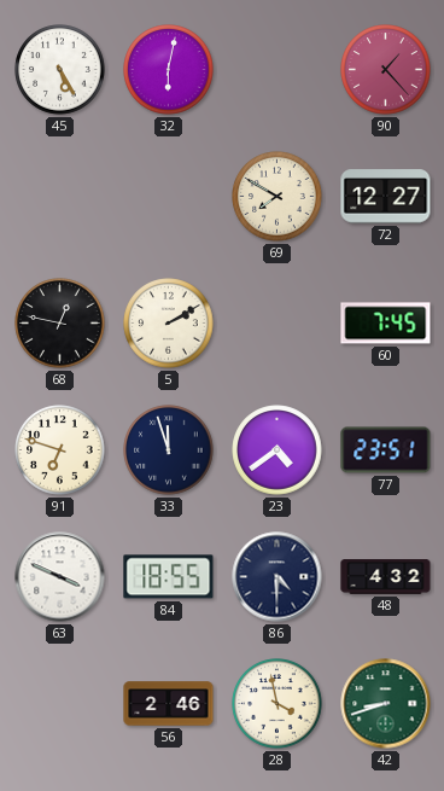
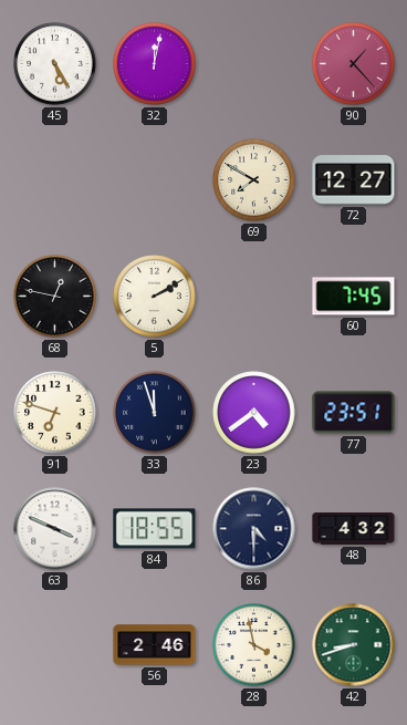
32: 6:02 -> 12:02 (155, 64)
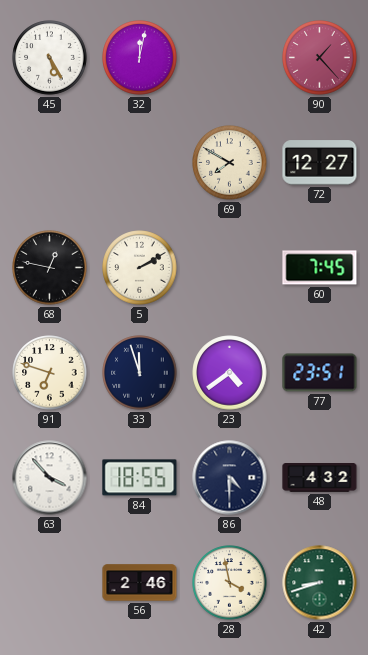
63: 3:49 -> 3:53 (50, 478)
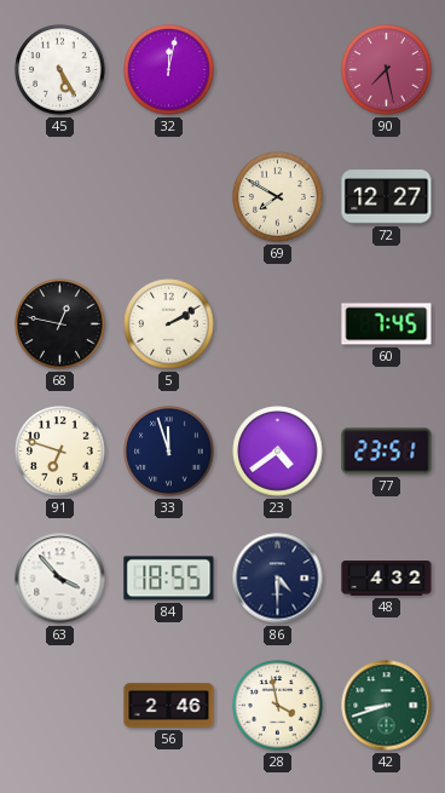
90: 1:23 -> 7:28 (387, 70)
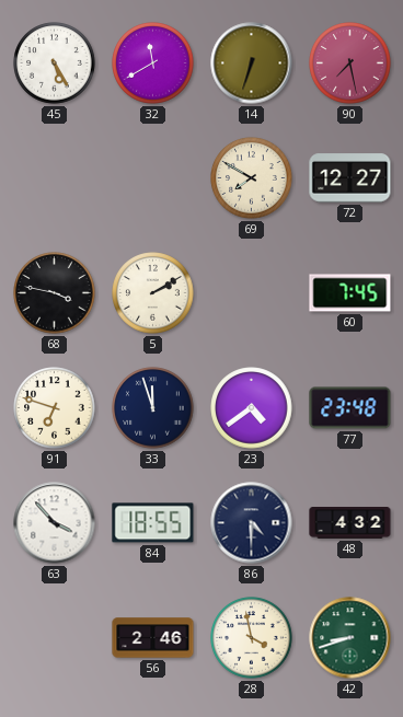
32: 12:02 -> 11:40 (153, 63)
14: none -> 6:33 (252, 63)
68: 12:47 -> 3:47 (55, 293)
77: 23:51 -> 23:48 (350, 408)
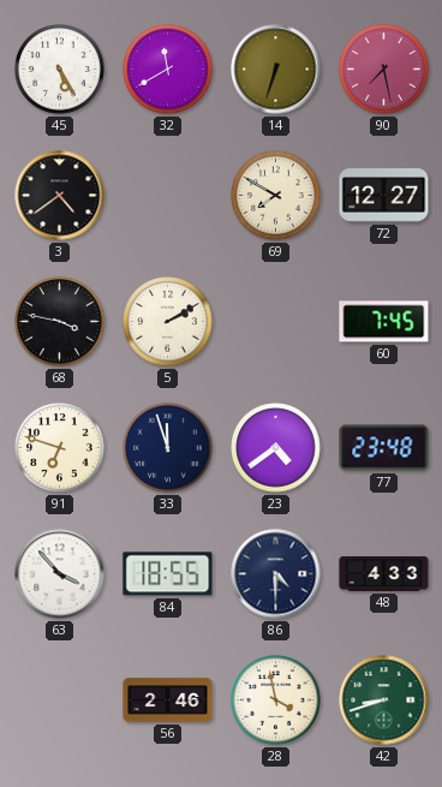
3: none -> 4:39 (60, 196)
48: 4:32 -> 4:33 (384, 574)
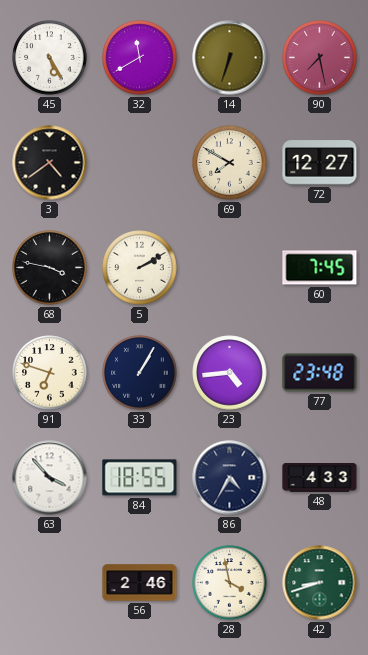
33: 11:57 -> 1:05 (140, 373)
23: 4:39 -> 4:44 (230, 373)
86: 4:30 -> 4:35 (230, 478)
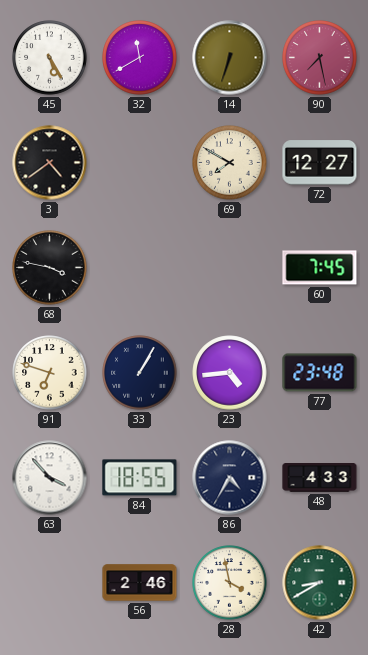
5: 2:10 -> none (140, 268)
42: 8:42 -> 8:40 (320, 583)
